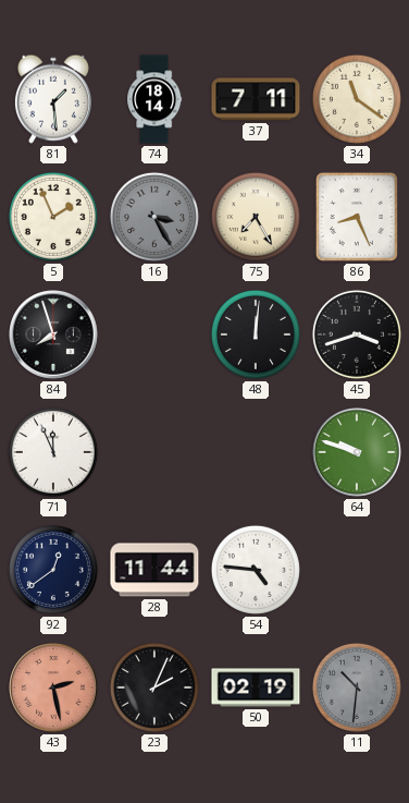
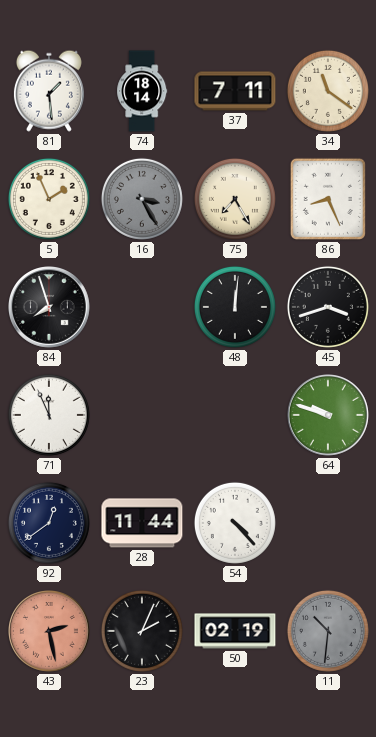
54: 4:46 -> 4:23 (235, 523)
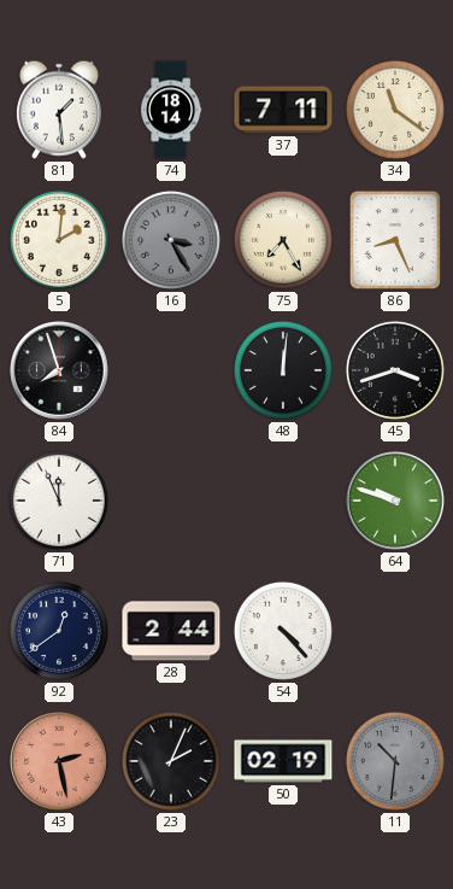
5: 1:56 -> 2:01 (59, 240)
28: 11:44 -> 2:44 (171, 631)
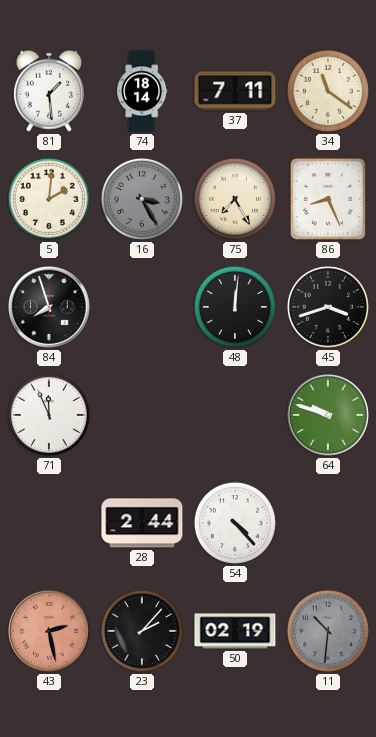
92: 12:39 -> none (59, 631)
23: 2:04 -> 2:07 (142, 631)
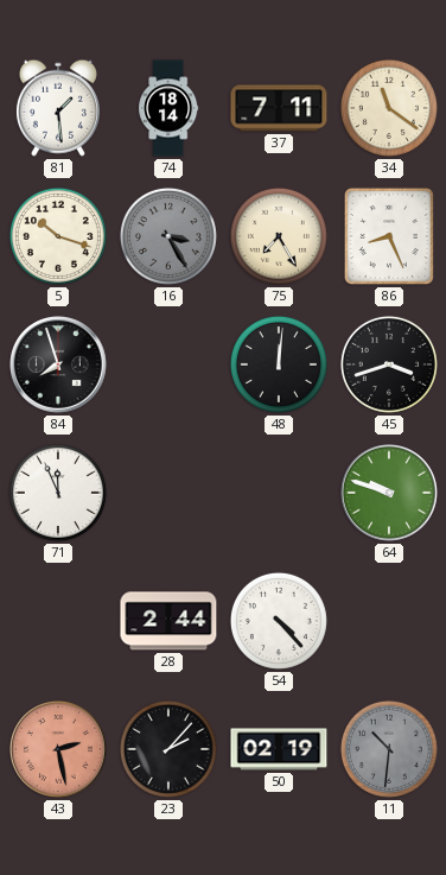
5: 2:01 -> 10:18 (58, 236)
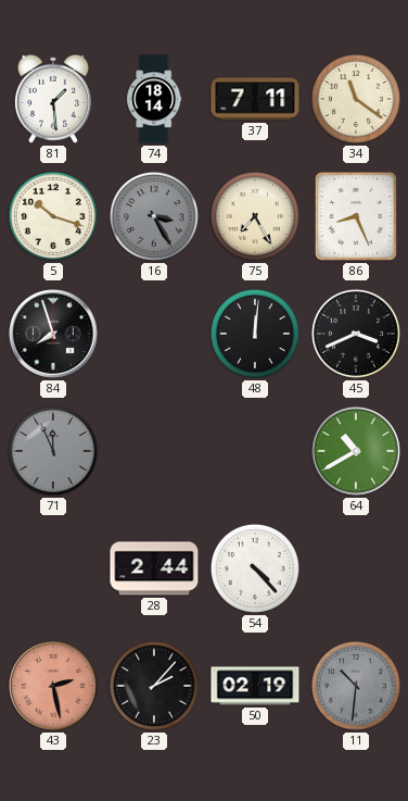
45: 3:42 -> 3:41 (356, 334)
71 dial: white -> grey (53, 451)
64: 9:48 -> 10:40 (357, 452)
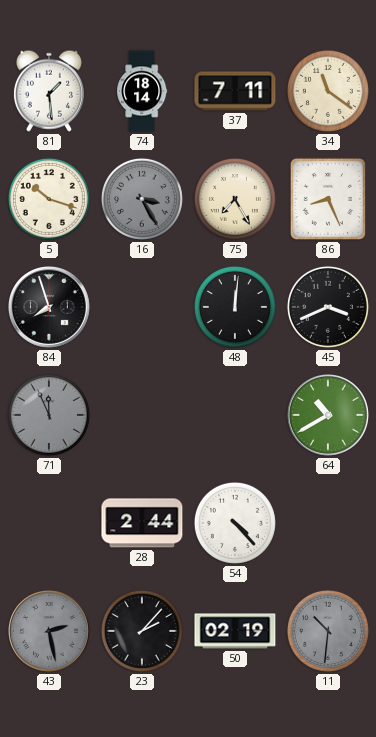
43 dial: salmon -> grey (50, 632)
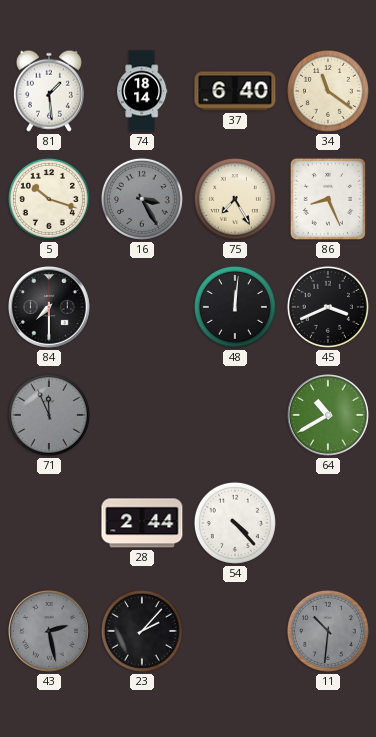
37: 7:11 -> 6:40 (235, 91)
84: 7:57 -> 7:30 (50, 308)
50: 02:19 -> none (235, 631)
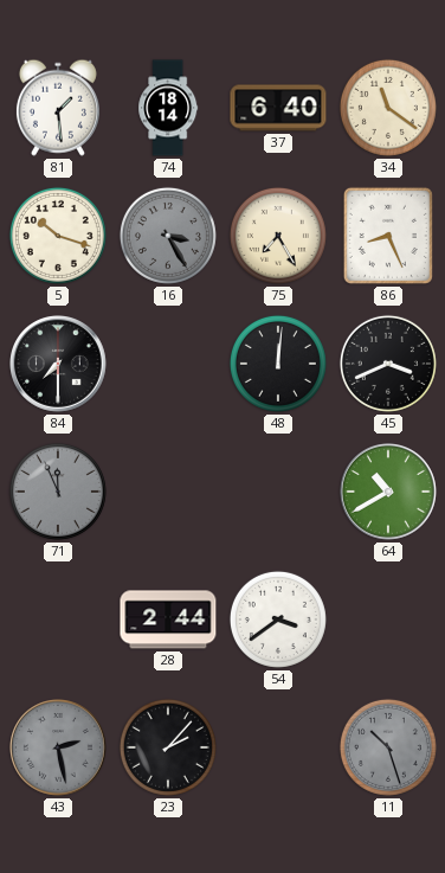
54: 4:23 -> 3:39 (278, 620)
11: 10:31 -> 10:27 (388, 747)
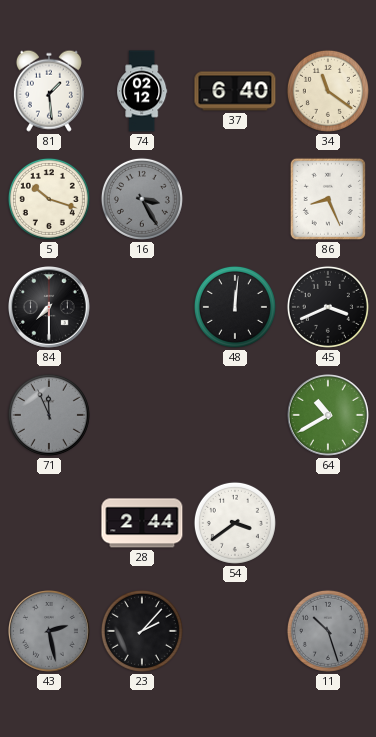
74: 18:14 -> 02:12 (142, 91)
75: 7:25 -> none (278, 236)
